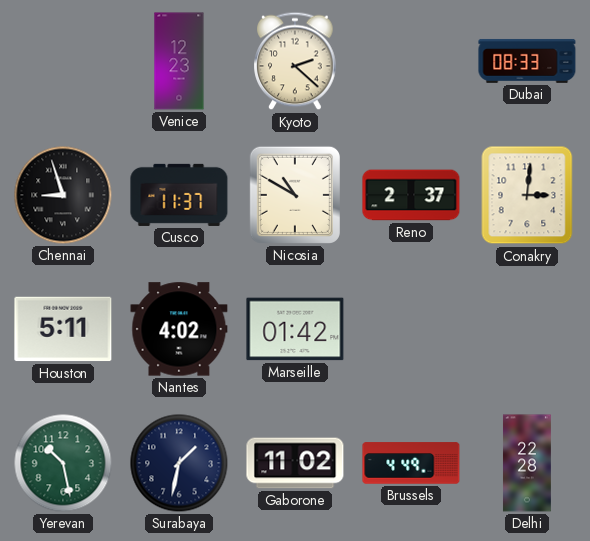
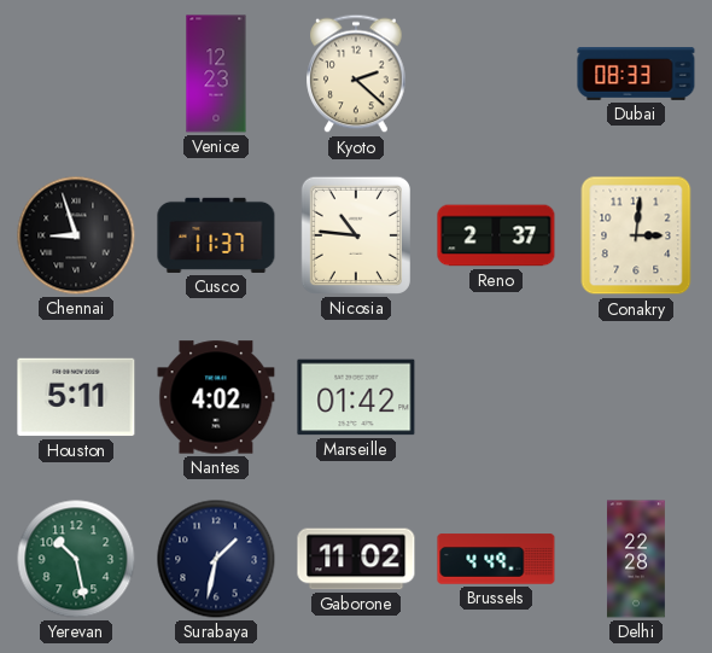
Nicosia: 10:50 -> 10:46 (356, 235)
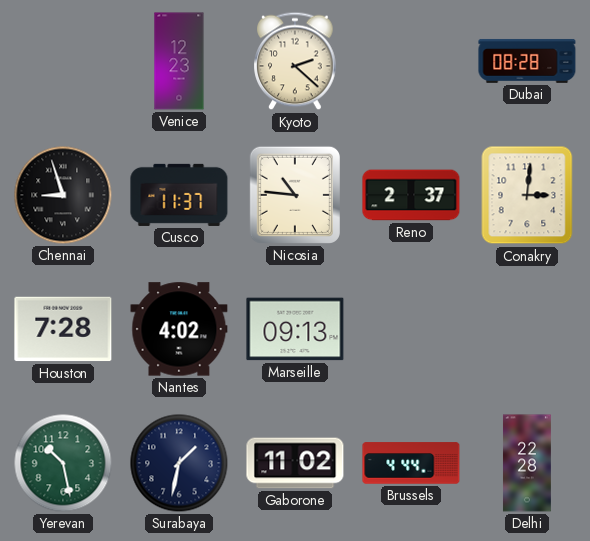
Dubai: 08:33 -> 08:28 (527, 61)
Houston: 5:11 -> 7:28 (63, 329)
Marseille: 01:42 -> 09:13 (295, 329)
Brussels: 4:49 -> 4:44 (411, 463)
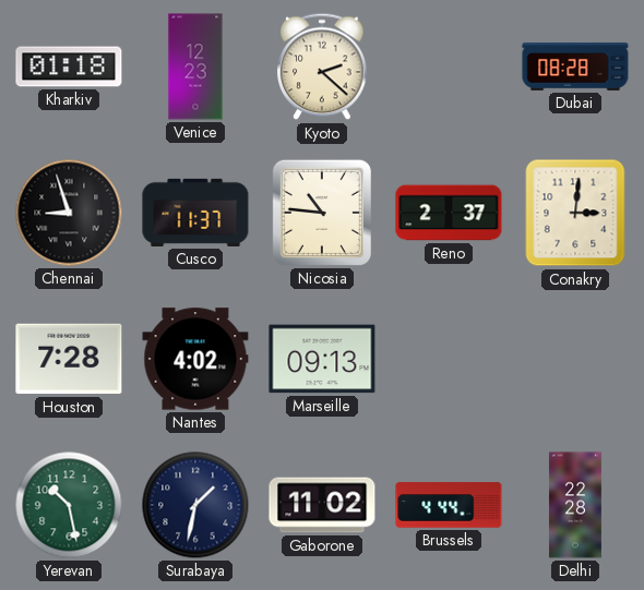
Kharkiv: none -> 01:18 (69, 67)
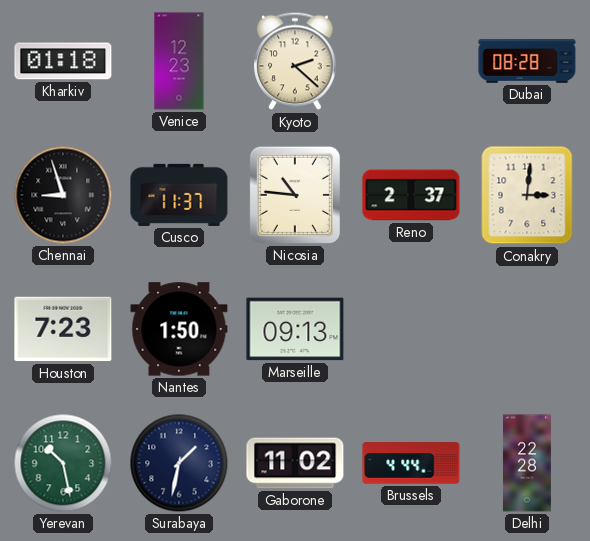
Houston: 7:28 -> 7:23 (63, 329)
Nantes: 4:02 -> 1:50 (179, 329)
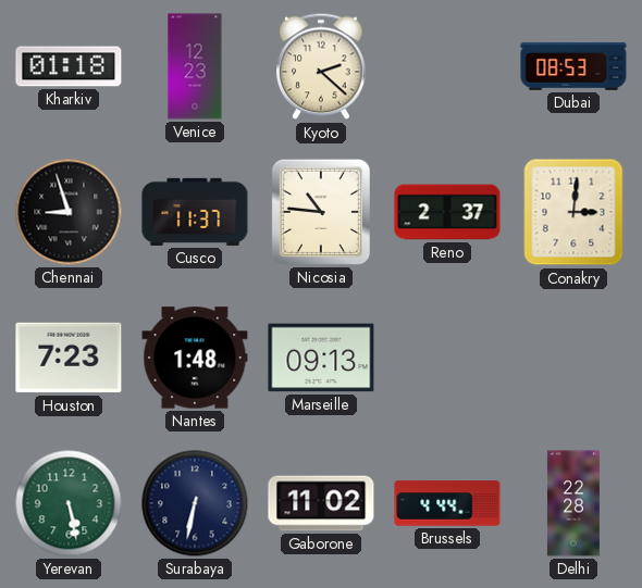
Dubai: 08:28 -> 08:53 (573, 66)
Nantes: 1:50 -> 1:48 (195, 358)
Yerevan: 10:28 -> 5:28 (69, 503)
Surabaya: 1:32 -> 6:32 (195, 503)
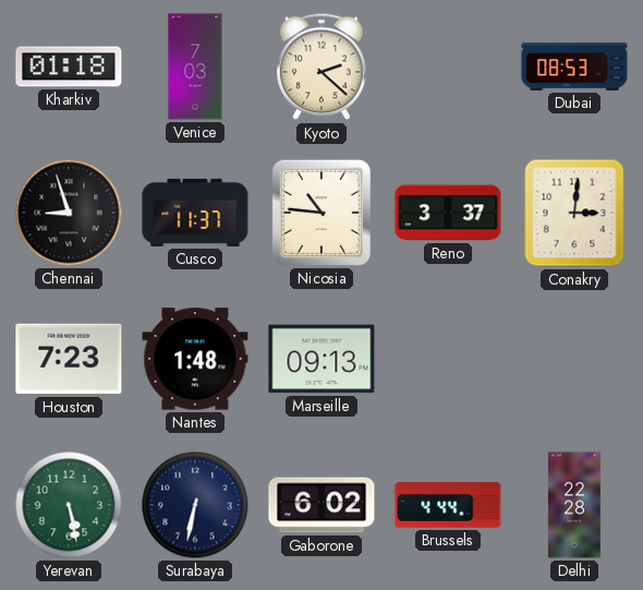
Venice: 12:23 -> 7:03 (195, 67)
Reno: 2:37 -> 3:37 (448, 213)
Gaborone: 11:02 -> 6:02 (321, 505)
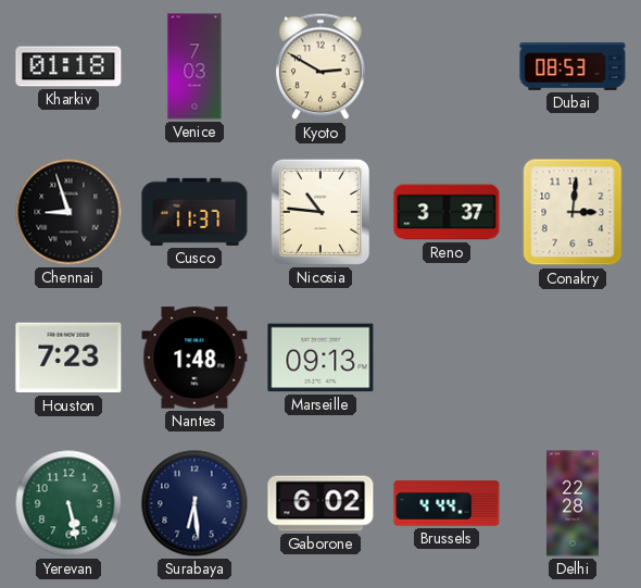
Kyoto: 2:22 -> 2:50 (320, 66)
Surabaya: 6:32 -> 6:29 (194, 503)
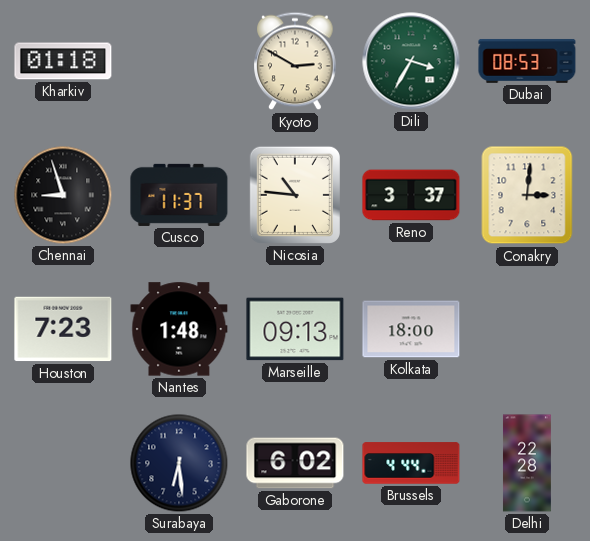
Venice: 7:03 -> none (194, 66)
Dili: none -> 3:35 (411, 61)
Kolkata: none -> 18:00 (411, 329)
Yerevan: 5:28 -> none (68, 503)
